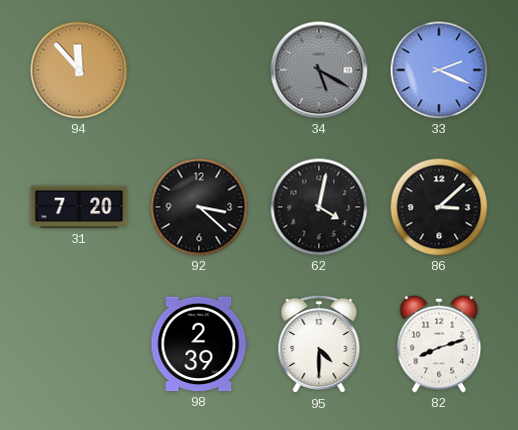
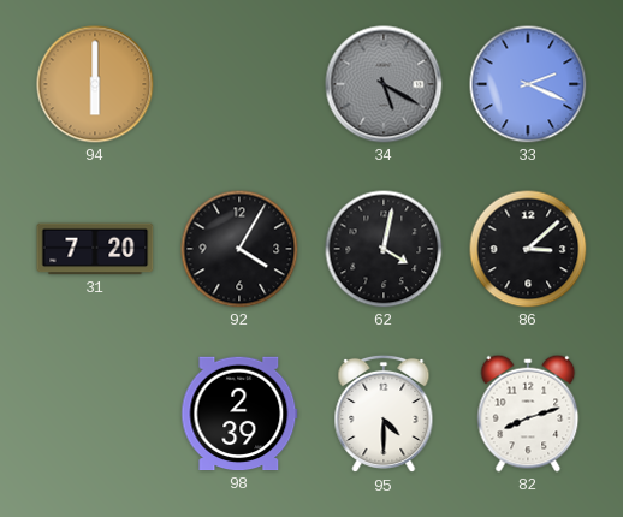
94: 11:53 -> 6:00 (95, 84)
92: 3:22 -> 4:05 (239, 249)
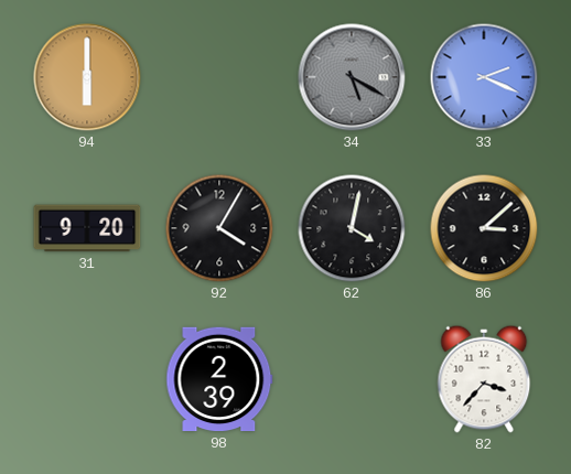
31: 7:20 -> 9:20 (87, 228)
95: 4:30 -> none (384, 414)
82: 8:12 -> 3:37 (484, 379)
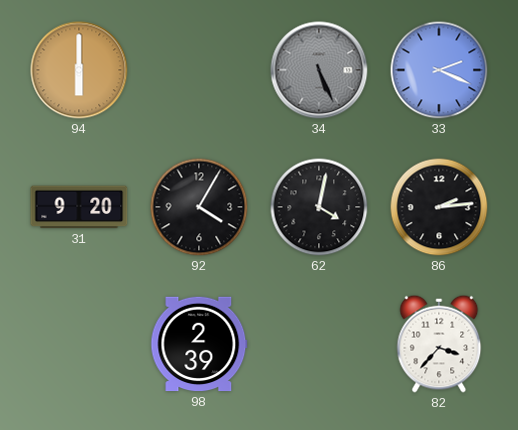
34: 5:20 -> 5:26 (319, 70)
86: 3:08 -> 2:14 (439, 207)
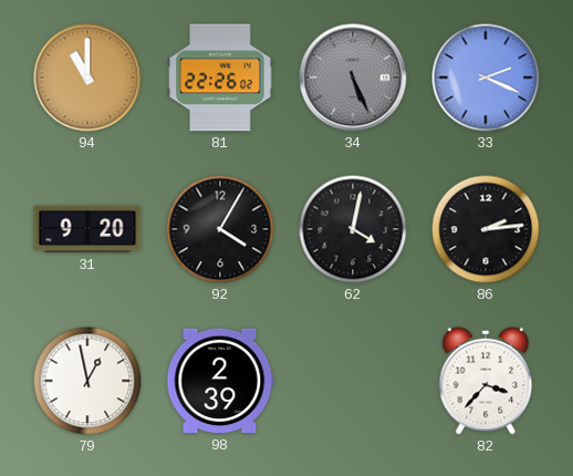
94: 6:00 -> 11:00 (87, 77)
81: none -> 22:26 (220, 77)
79: none -> 12:58 (87, 381)
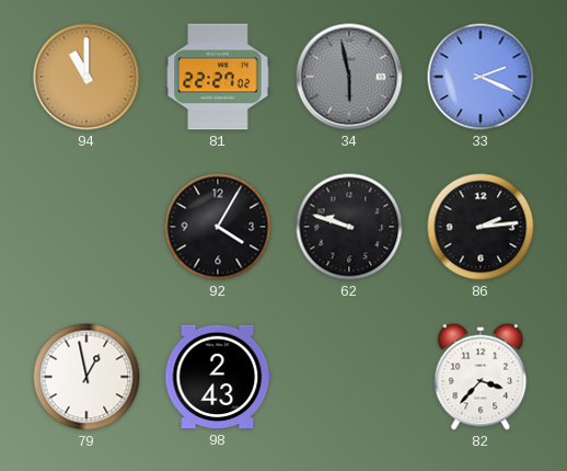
81: 22:26 -> 22:27 (218, 77)
34: 5:26 -> 5:58 (349, 77)
31: 9:20 -> none (87, 229)
62: 4:02 -> 9:48 (349, 227)
98: 2:39 -> 2:43 (218, 377)
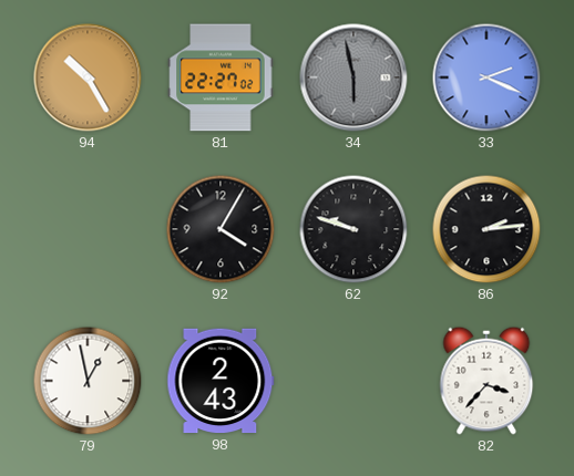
94: 11:00 -> 10:25 (88, 77)
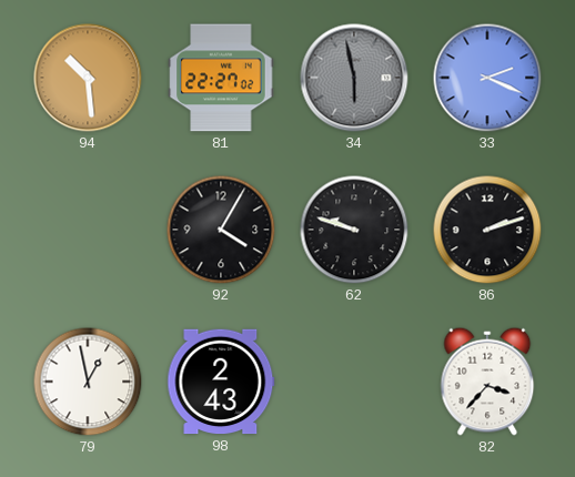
94: 10:25 -> 10:29 (88, 78)
86: 2:14 -> 2:12 (487, 230)
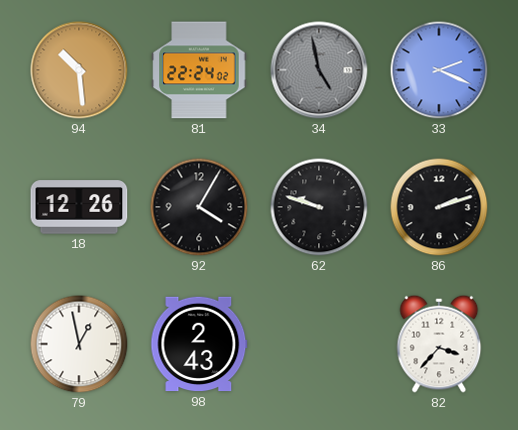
81: 22:27 -> 22:24 (199, 70)
34: 5:58 -> 4:58 (319, 70)
18: none -> 12:26 (79, 207)
